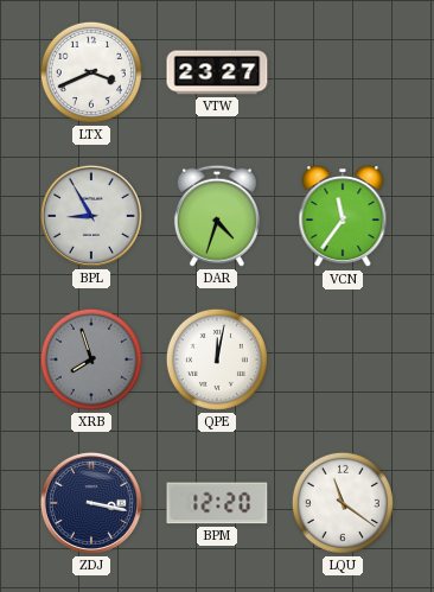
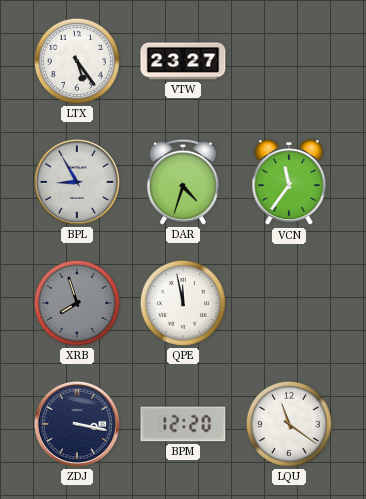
LTX: 3:41 -> 5:24 (77, 61)
QPE: 12:02 -> 11:58 (183, 303)
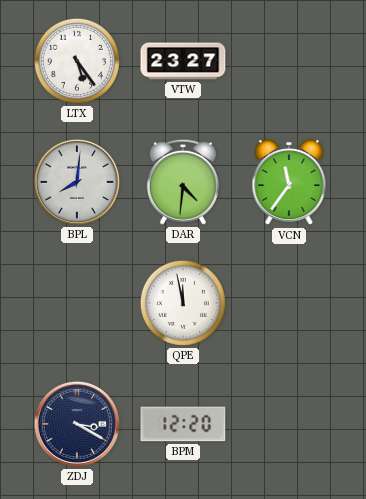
BPL: 8:55 -> 8:01 (77, 182)
DAR: 4:33 -> 4:31 (183, 182)
XRB: 7:57 -> none (77, 303)
ZDJ: 3:17 -> 3:20 (77, 424)
LQU: 11:21 -> none (289, 424)
